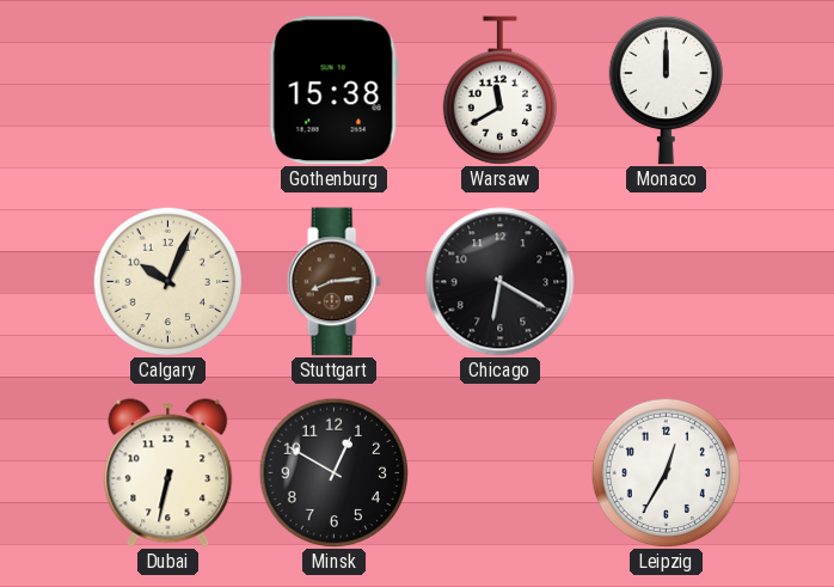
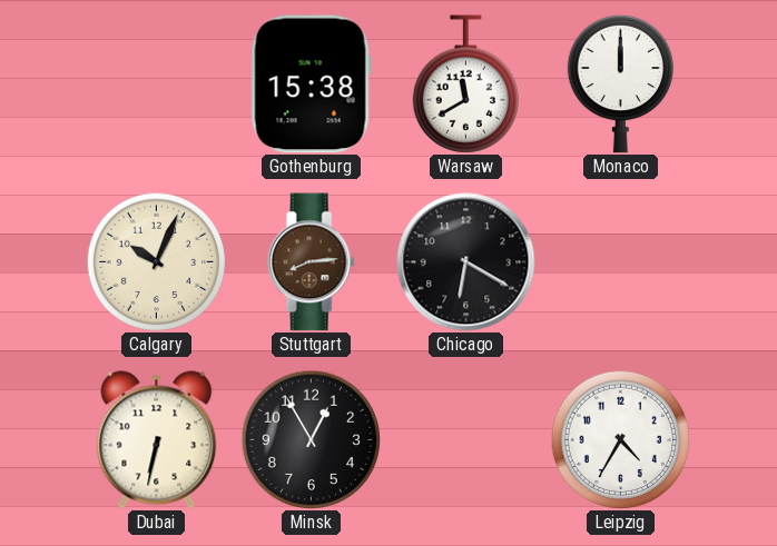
Minsk: 12:50 -> 12:55 (311, 439)
Leipzig: 12:35 -> 4:35 (620, 439)
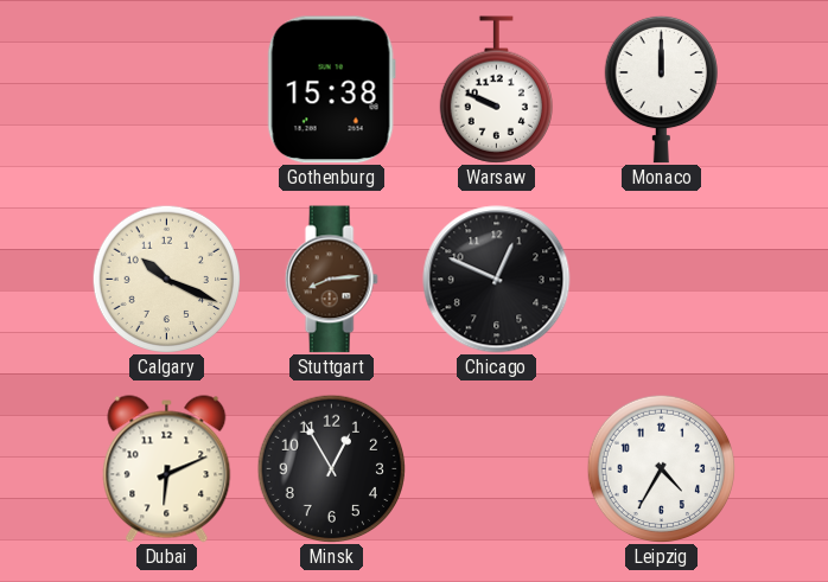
Warsaw: 11:40 -> 9:49 (496, 90)
Calgary: 10:04 -> 10:19 (166, 279)
Chicago: 6:20 -> 12:49 (497, 280)
Dubai: 6:32 -> 6:11 (167, 469)
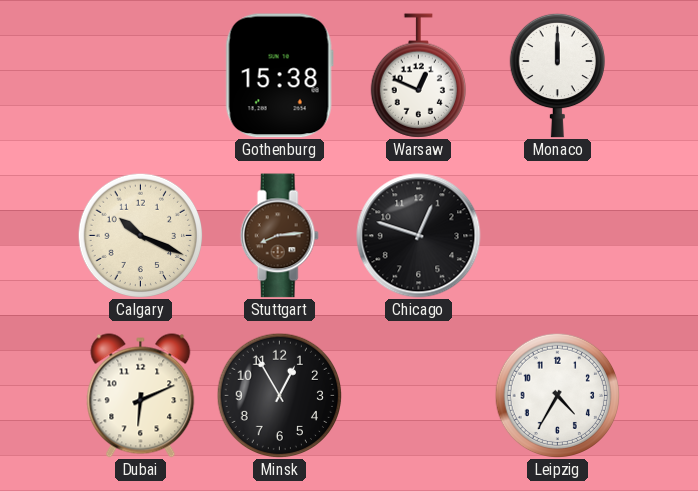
Warsaw: 9:49 -> 12:49 (418, 76)
Chicago: 12:49 -> 12:48 (419, 236)
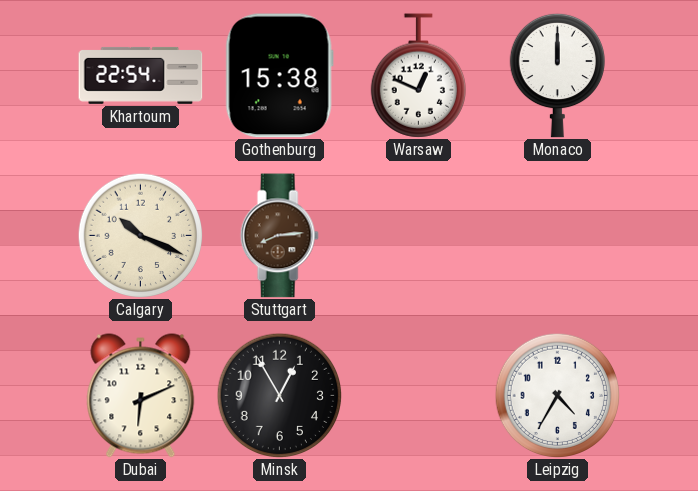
Khartoum: none -> 22:54 (141, 75)
Chicago: 12:48 -> none (419, 236)
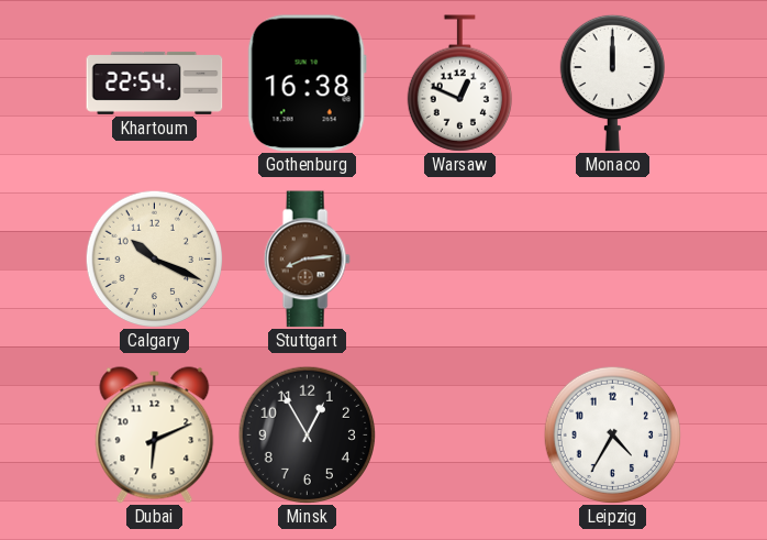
Gothenburg: 15:38 -> 16:38 (307, 84)
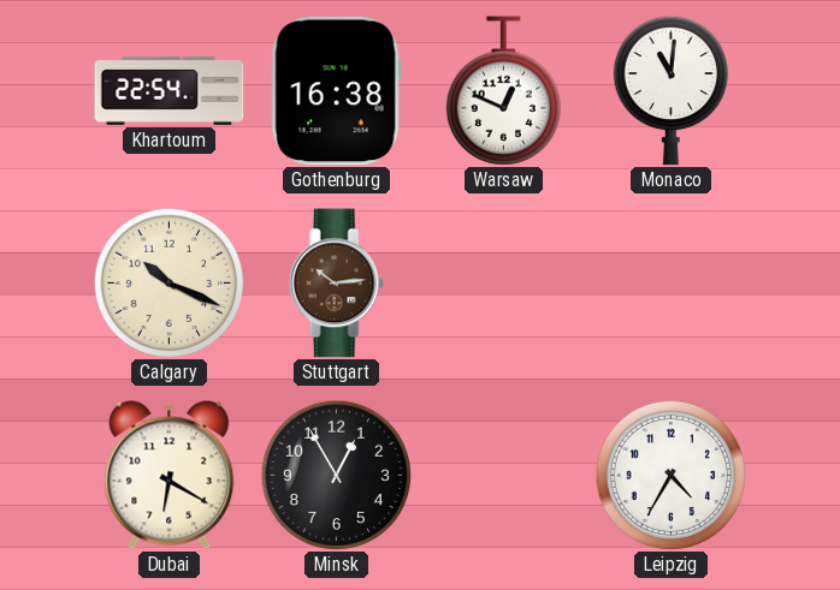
Monaco: 12:00 -> 11:01 (670, 90)
Stuttgart: 8:14 -> 10:14 (336, 284)
Dubai: 6:11 -> 6:20 (170, 476)
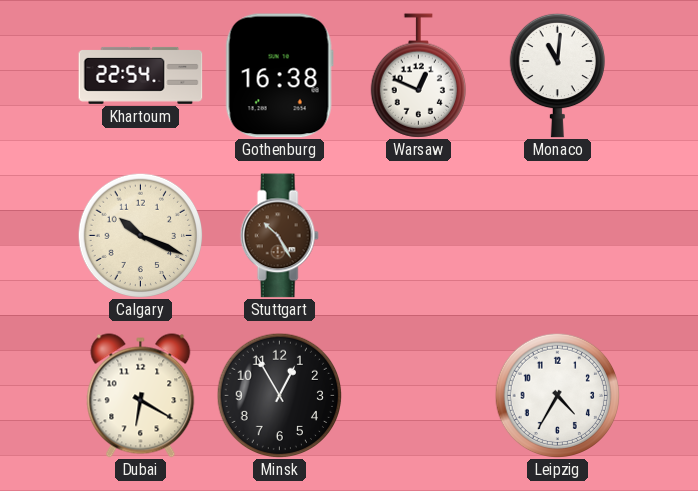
Stuttgart: 10:14 -> 10:25 (279, 236)
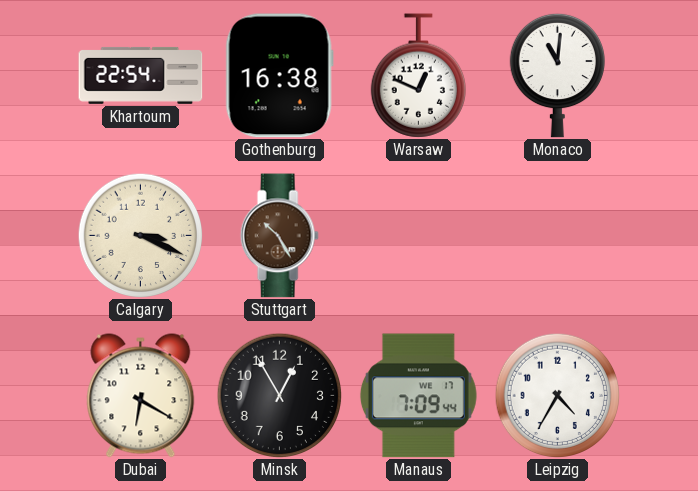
Calgary: 10:19 -> 3:19 (140, 235)
Manaus: none -> 7:09 (418, 396)
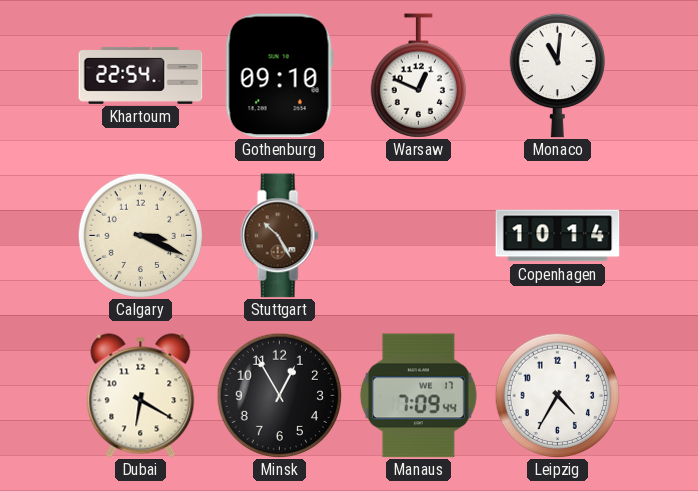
Gothenburg: 16:38 -> 09:10 (279, 76)
Copenhagen: none -> 10:14 (558, 236)
